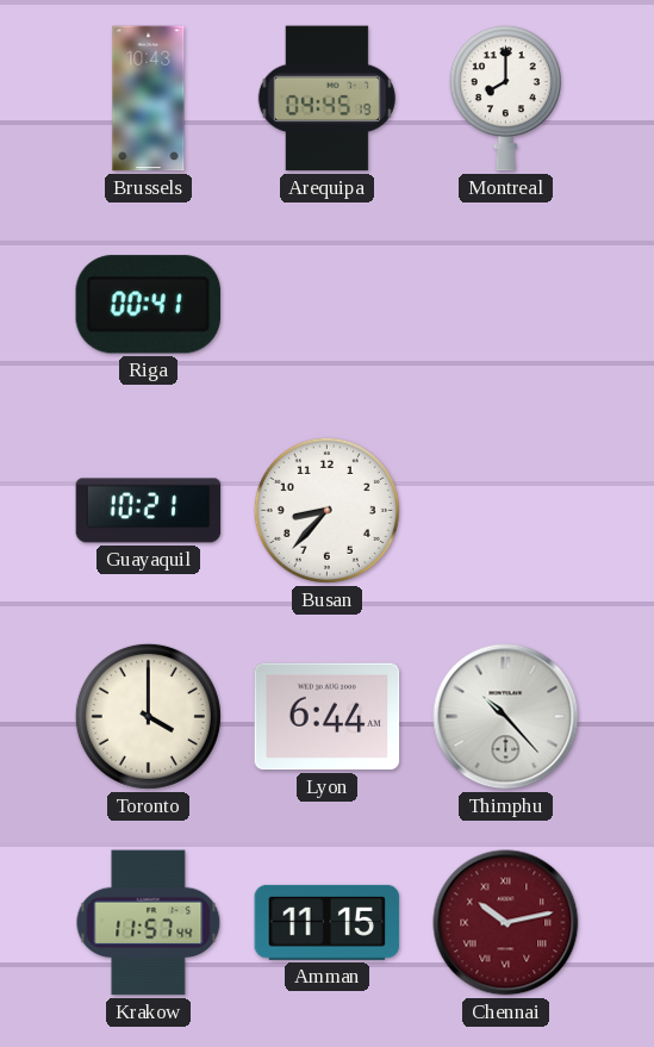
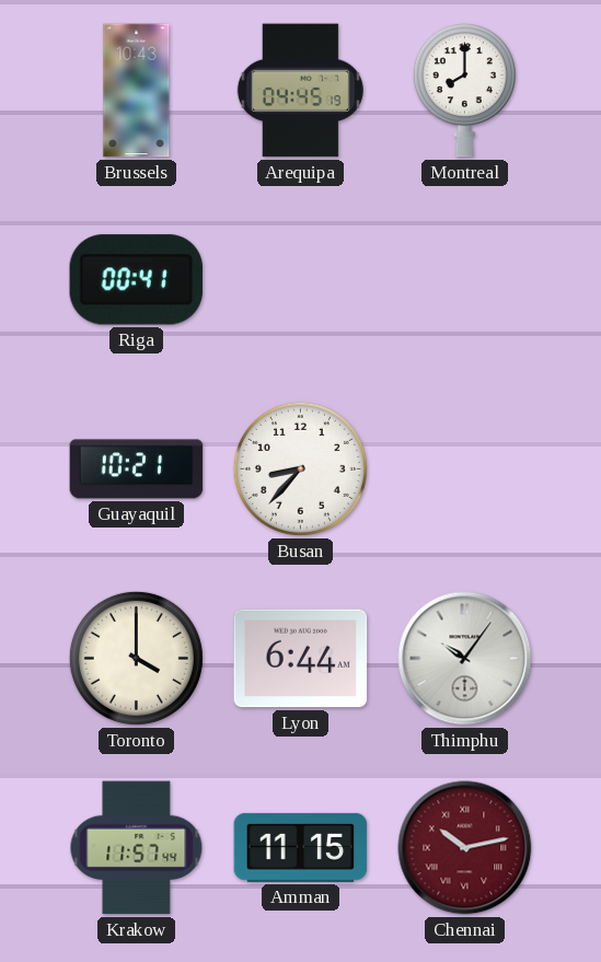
Thimphu: 10:23 -> 10:06 (465, 659)
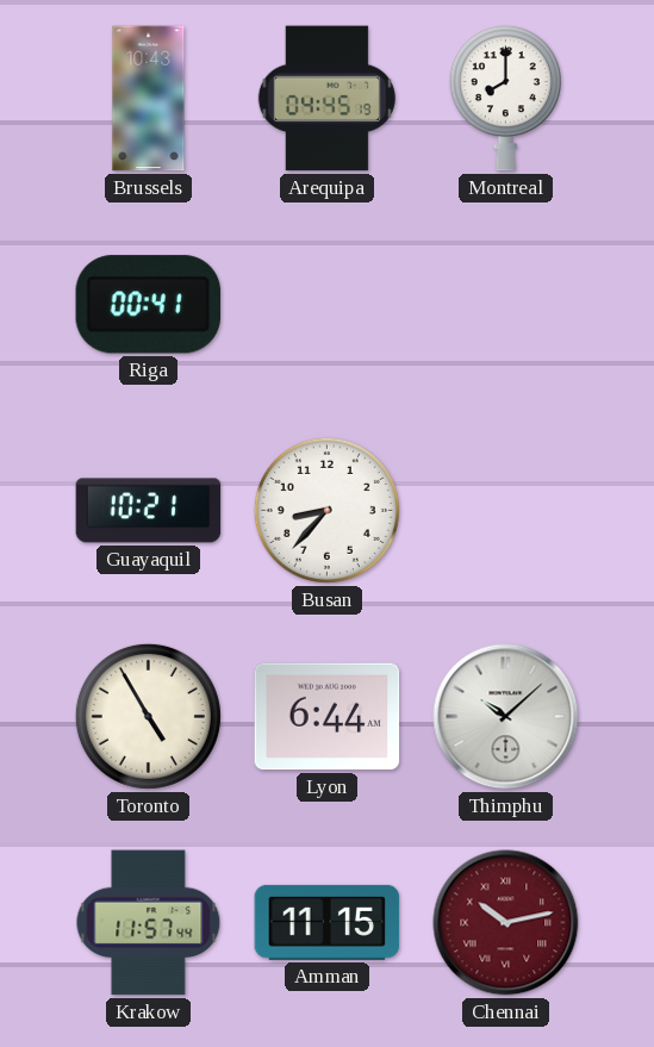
Toronto: 4:00 -> 4:55 (148, 716)
Thimphu: 10:06 -> 10:08 (506, 717)
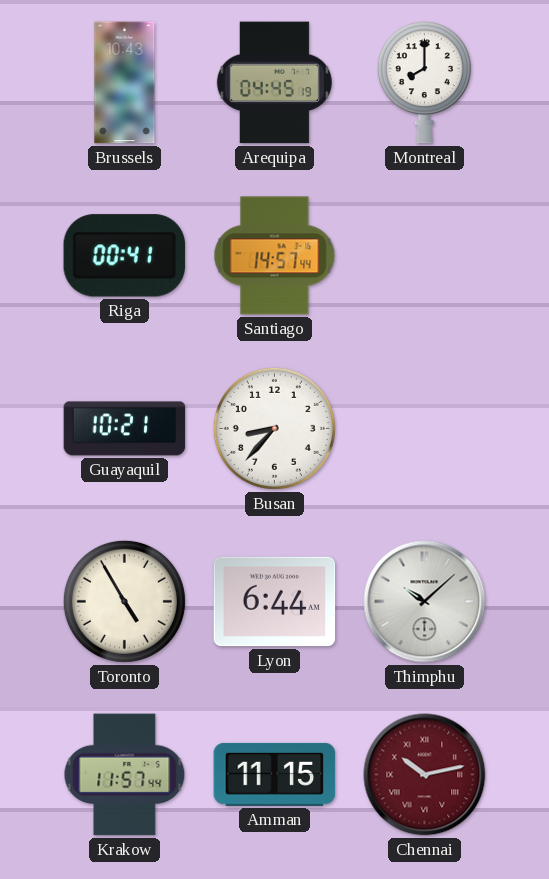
Santiago: none -> 14:57 (275, 256)
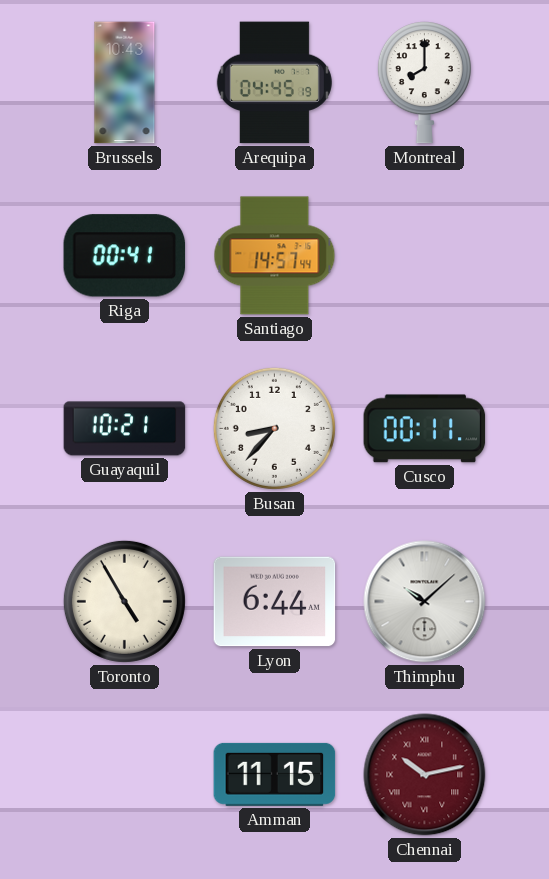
Cusco: none -> 00:11 (425, 429)
Krakow: 11:57 -> none (125, 775)
